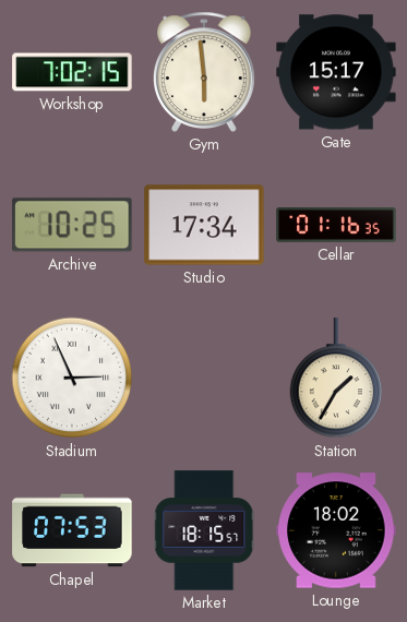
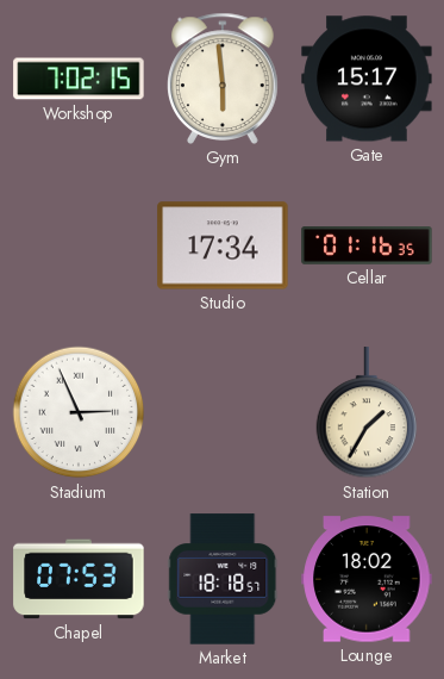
Archive: 10:25 -> none (72, 225)
Market: 18:15 -> 18:18 (223, 579)
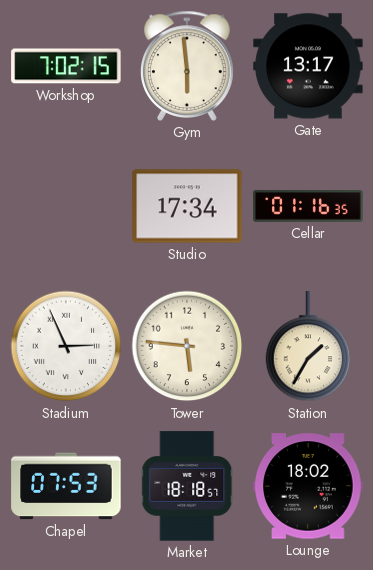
Gate: 15:17 -> 13:17 (308, 66)
Tower: none -> 5:46 (187, 346)
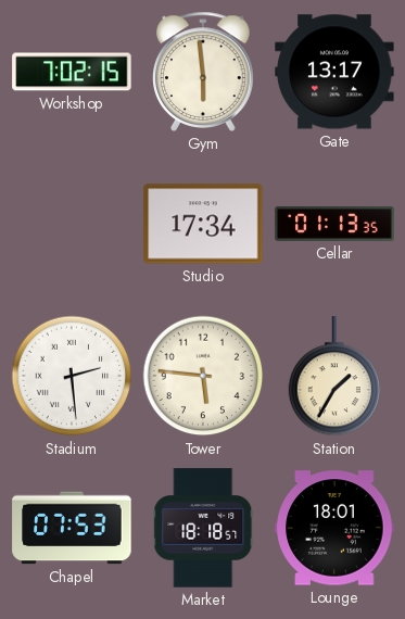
Cellar: 01:16 -> 01:13 (334, 225)
Stadium: 2:56 -> 2:29 (72, 376)
Lounge: 18:02 -> 18:01 (334, 528)
